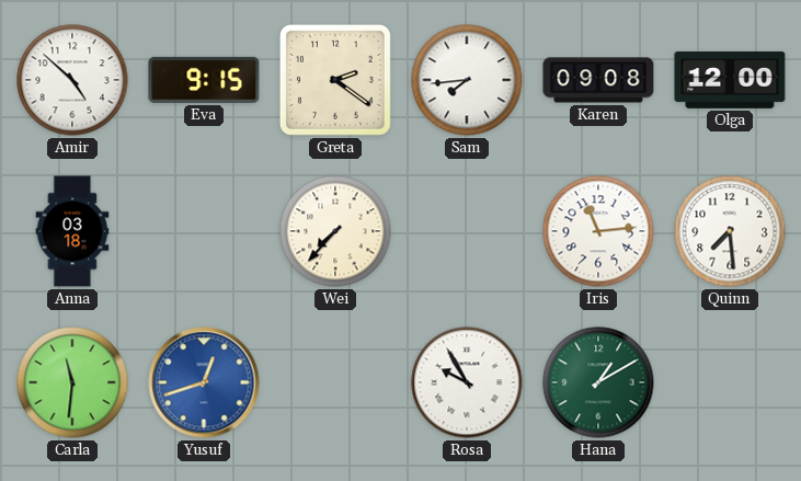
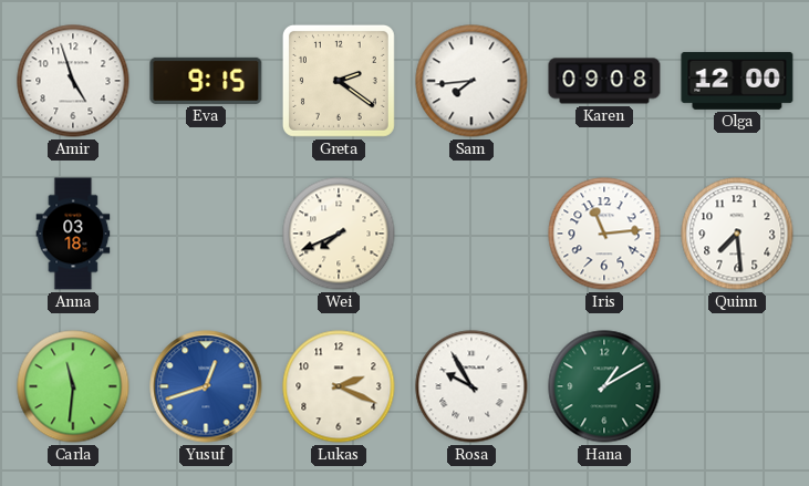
Amir: 4:52 -> 4:57 (73, 81)
Wei: 7:37 -> 7:41 (339, 234)
Lukas: none -> 2:19 (339, 386)
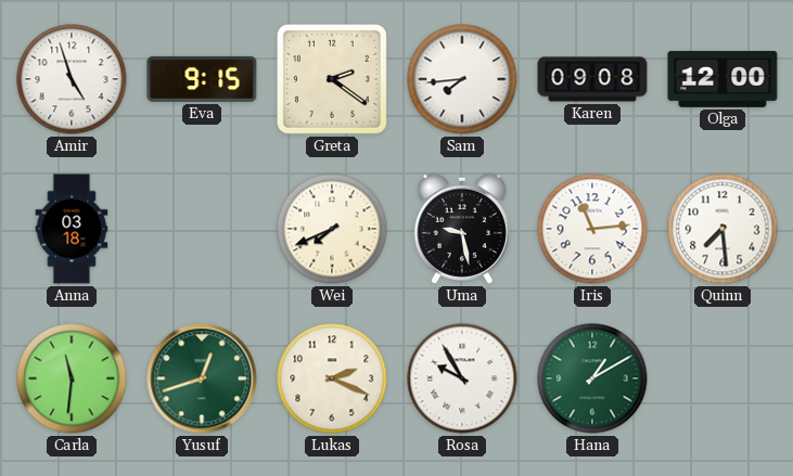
Uma: none -> 9:28 (462, 229)
Yusuf dial: blue -> green (202, 378)
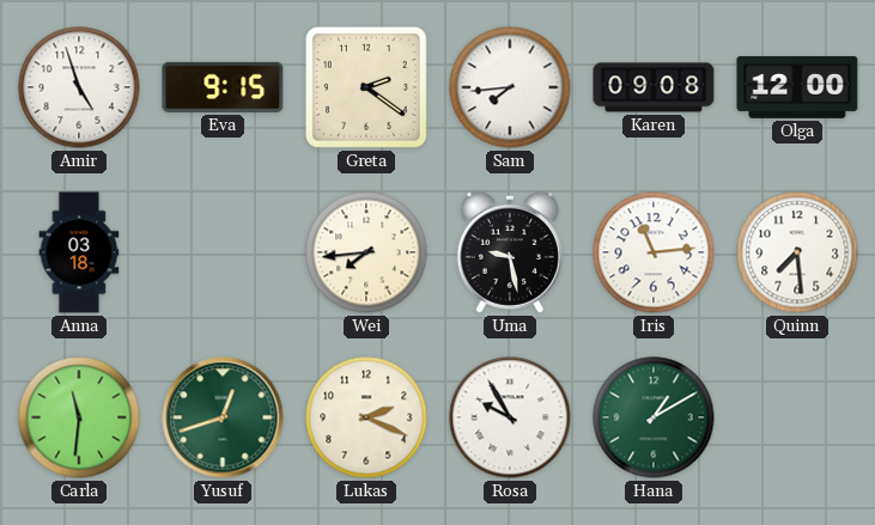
Wei: 7:41 -> 7:44 (366, 252)
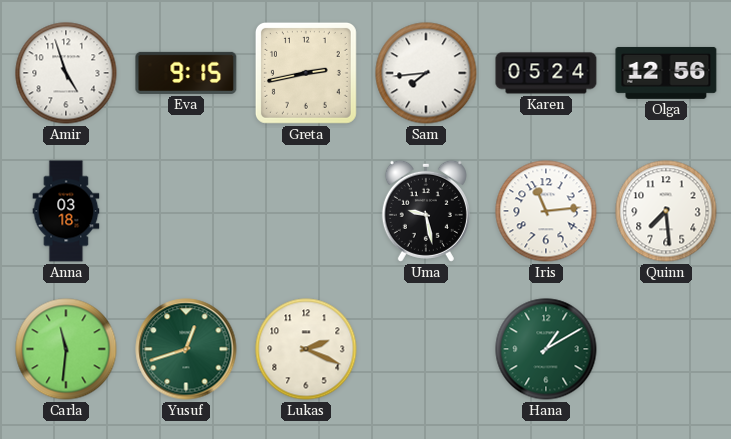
Greta: 2:21 -> 2:43 (306, 73)
Karen: 09:08 -> 05:24 (546, 73)
Olga: 12:00 -> 12:56 (666, 73)
Wei: 7:44 -> none (366, 252)
Rosa: 9:55 -> none (510, 417)
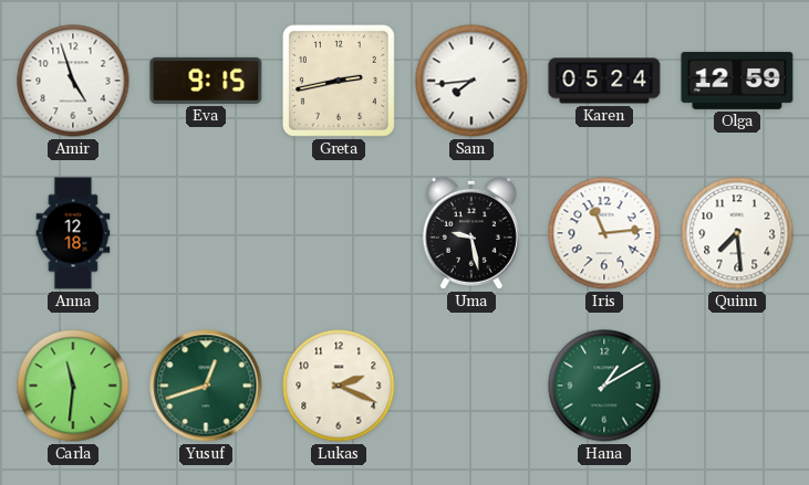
Olga: 12:56 -> 12:59 (737, 81)
Anna: 03:18 -> 12:18 (73, 233)
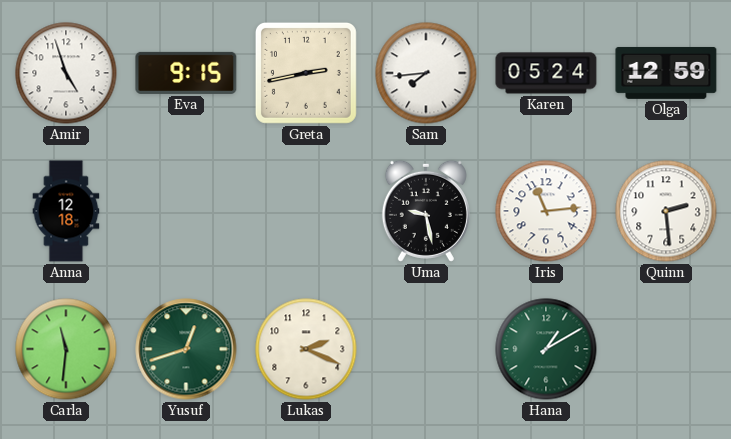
Quinn: 7:29 -> 2:29 (666, 211)
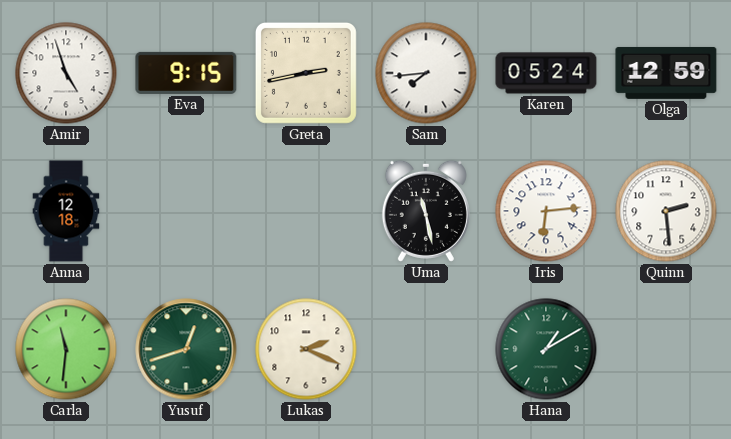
Uma: 9:28 -> 11:28 (426, 211)
Iris: 11:14 -> 6:14 (546, 211)
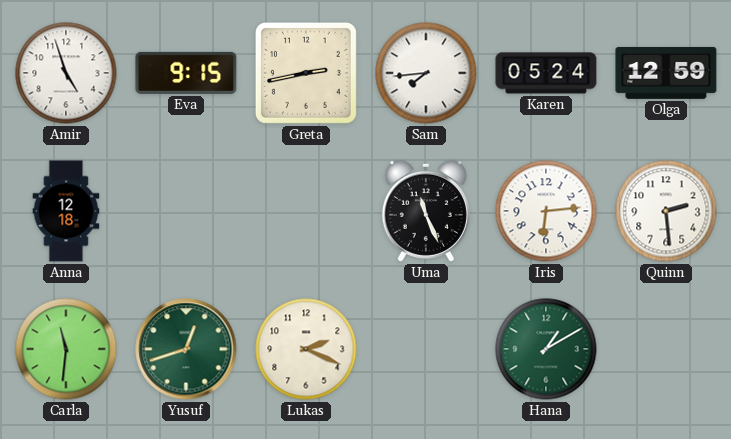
Uma: 11:28 -> 11:26 (426, 211)
